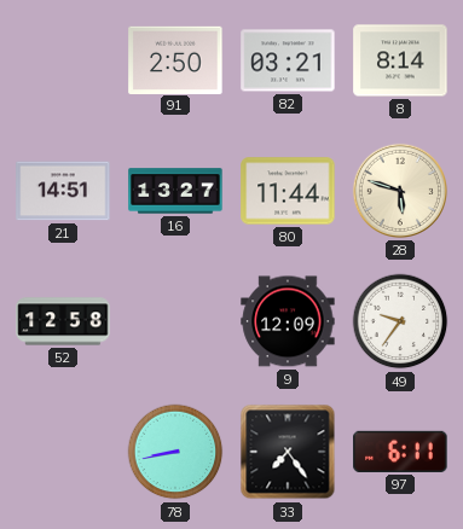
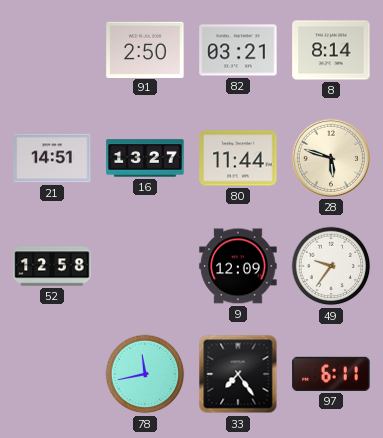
78: 8:43 -> 11:43 (145, 374)
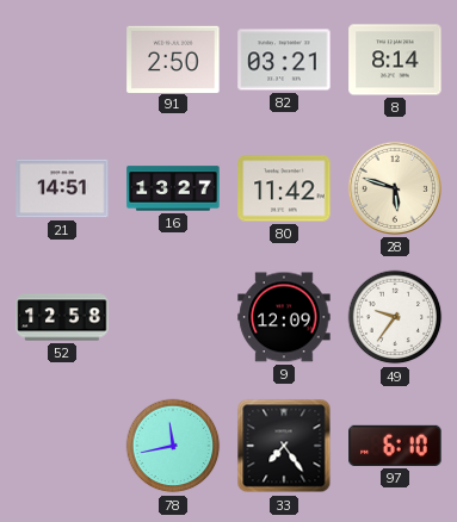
80: 11:44 -> 11:42 (284, 188)
97: 6:11 -> 6:10 (395, 446)
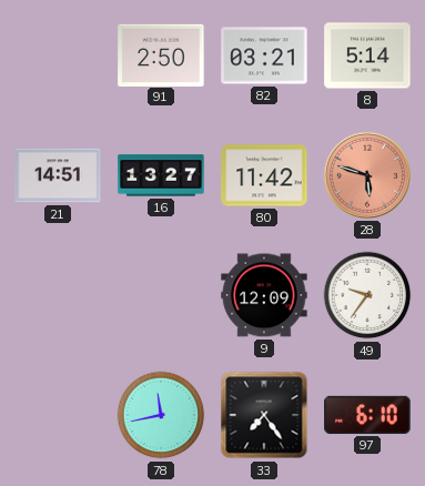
8: 8:14 -> 5:14 (367, 55)
28 dial: cream -> salmon (367, 175)
52: 12:58 -> none (62, 317)
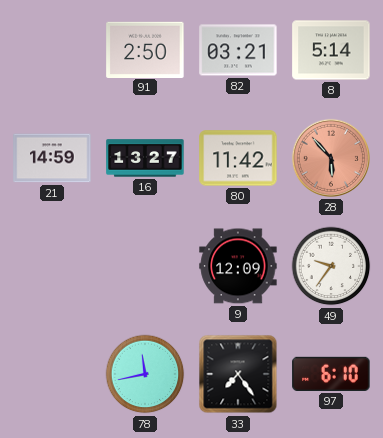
21: 14:51 -> 14:59 (52, 158)
28: 5:48 -> 5:53 (331, 158)
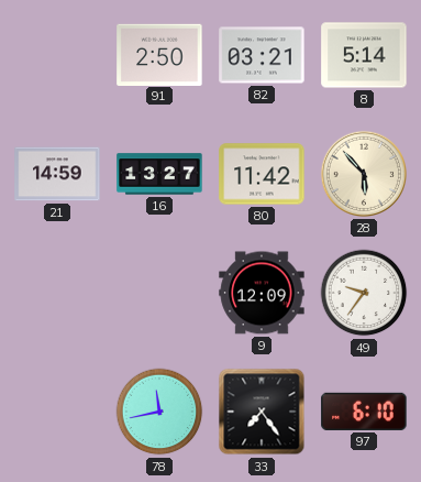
28 dial: salmon -> cream (364, 174)
